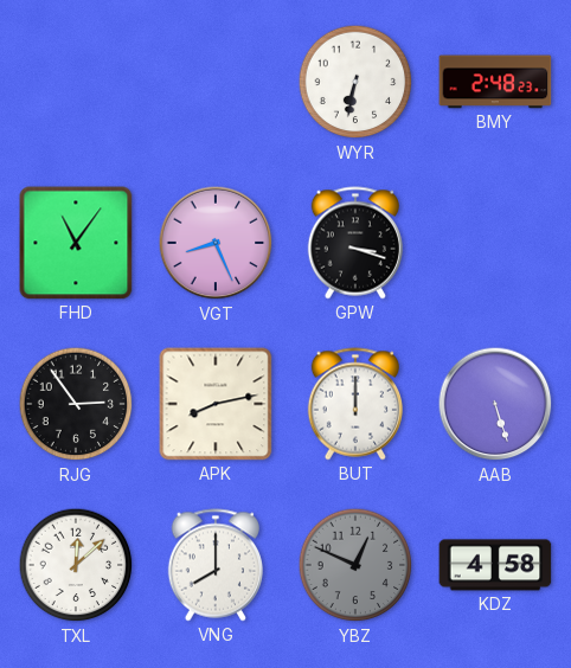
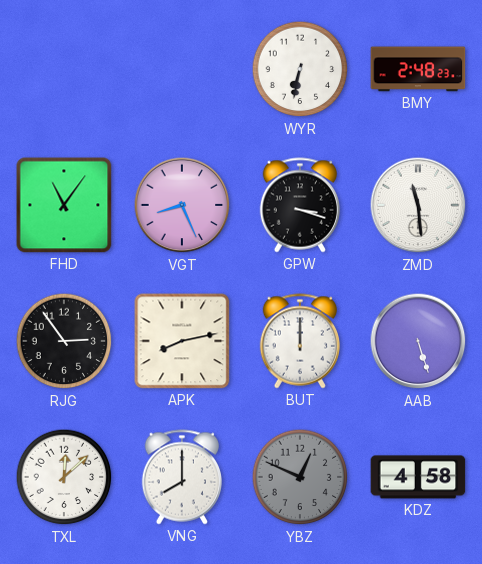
ZMD: none -> 11:29 (418, 205)
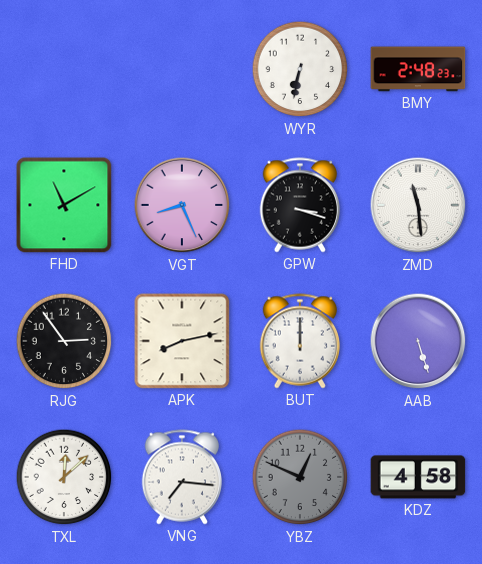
FHD: 11:06 -> 11:10 (64, 205)
VNG: 8:00 -> 7:16 (181, 477)
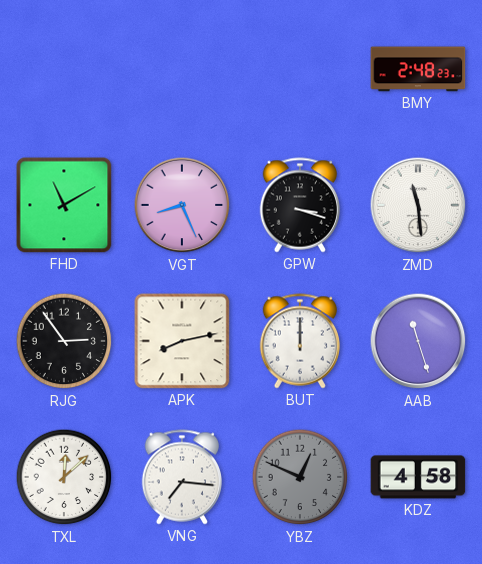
WYR: 6:32 -> none (300, 69)
AAB: 5:27 -> 11:27 (418, 341)
